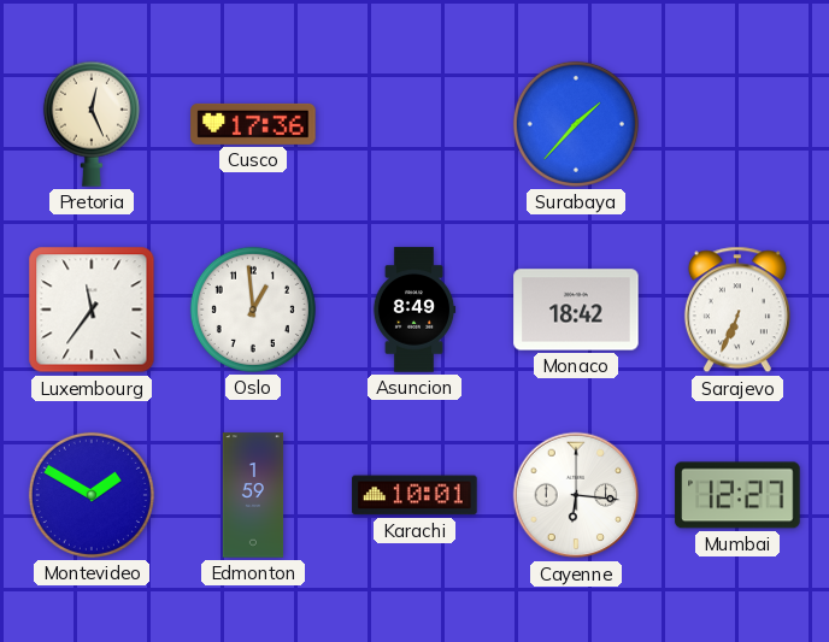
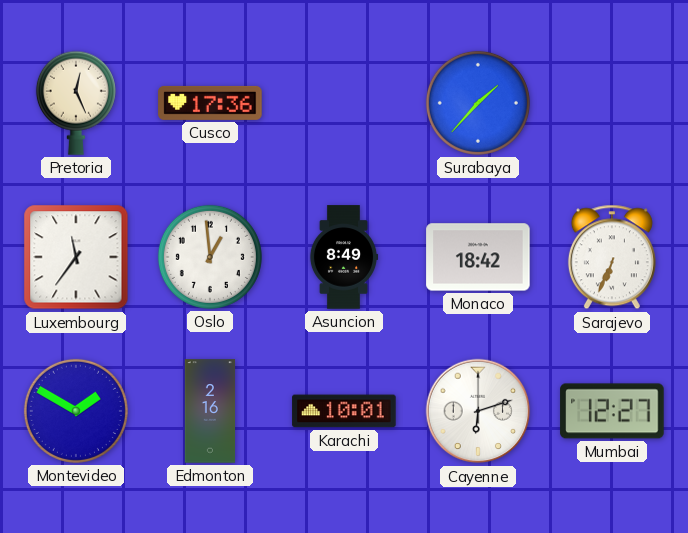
Edmonton: 1:59 -> 2:16 (210, 411)
Cayenne: 6:16 -> 6:12 (478, 411)
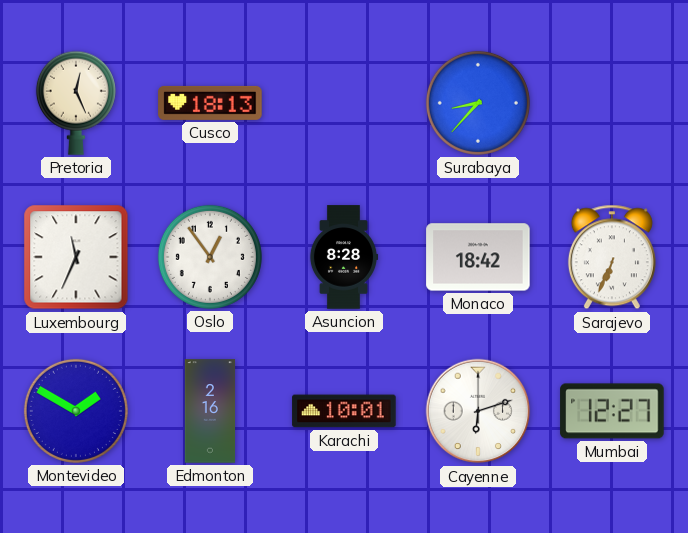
Cusco: 17:36 -> 18:13 (210, 103)
Surabaya: 1:37 -> 8:37 (478, 103)
Luxembourg: 11:36 -> 11:34 (76, 257)
Oslo: 12:59 -> 12:54 (210, 257)
Asuncion: 8:49 -> 8:28 (344, 257)
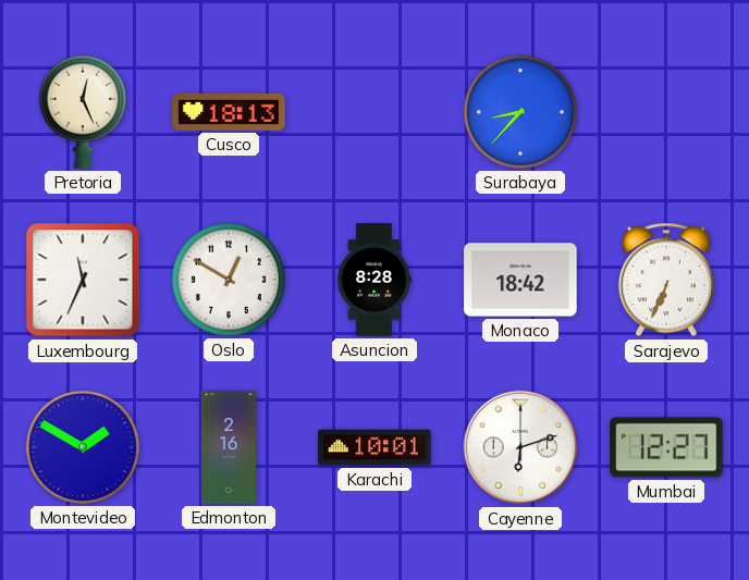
Oslo: 12:54 -> 12:50 (229, 280)
